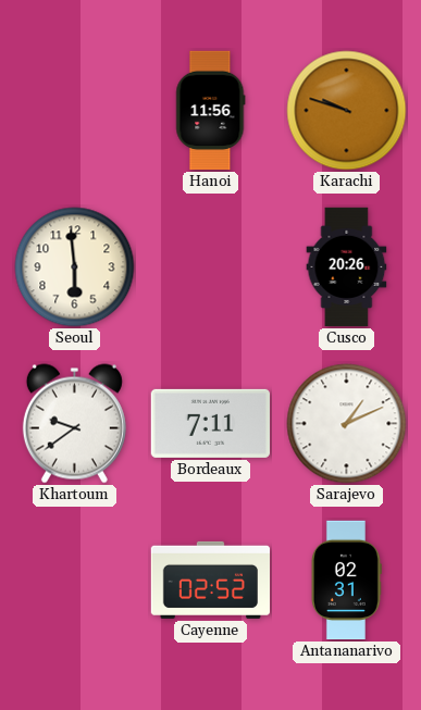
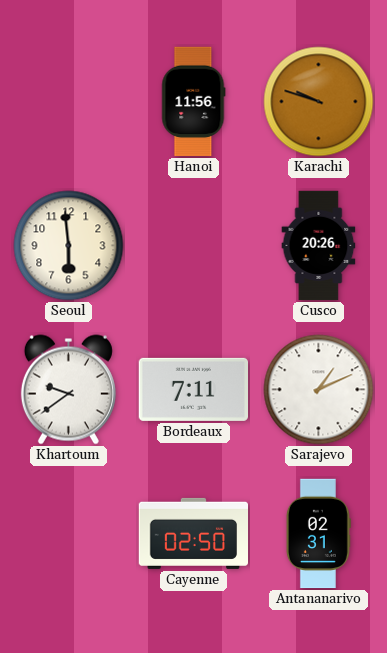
Cayenne: 02:52 -> 02:50 (194, 533)
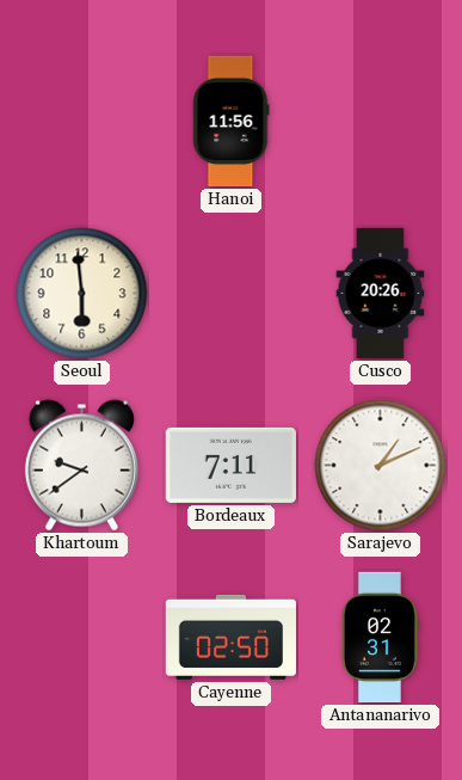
Karachi: 9:48 -> none (319, 102)
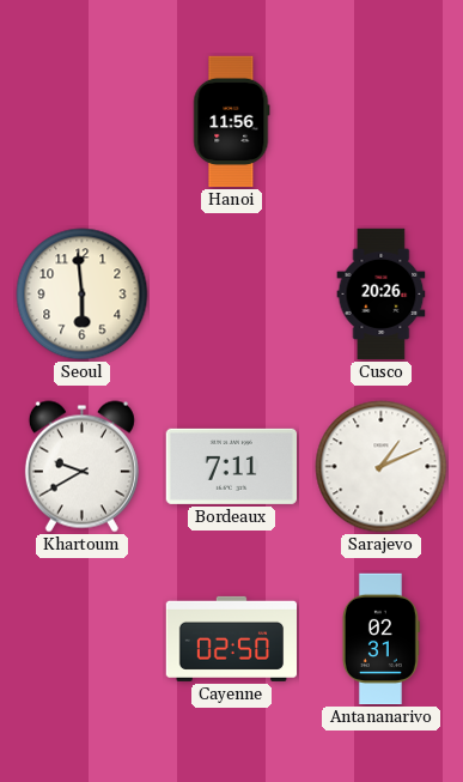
Khartoum: 9:39 -> 9:40 (81, 467)
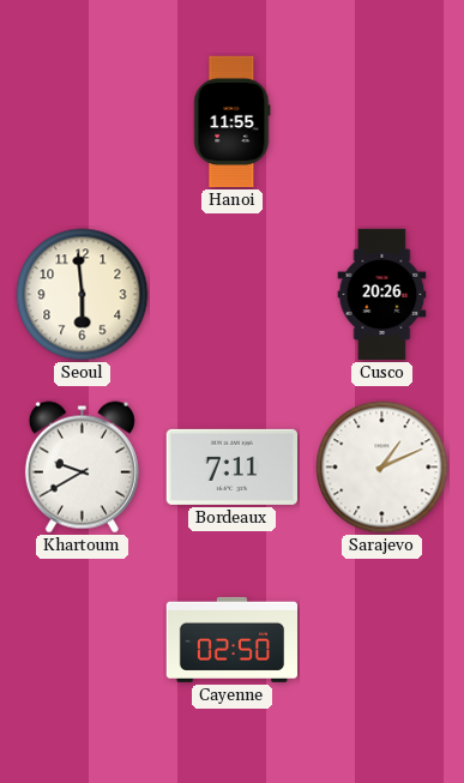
Hanoi: 11:56 -> 11:55 (233, 122)
Antananarivo: 02:31 -> none (380, 639)
